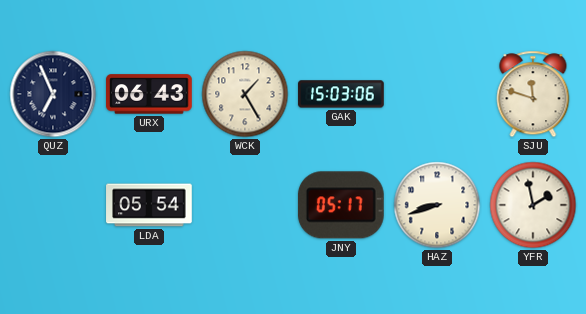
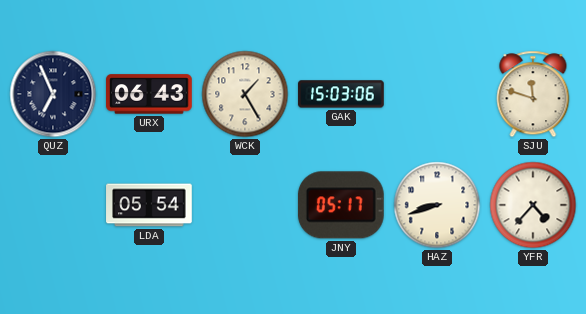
YFR: 1:58 -> 4:37 (533, 205)
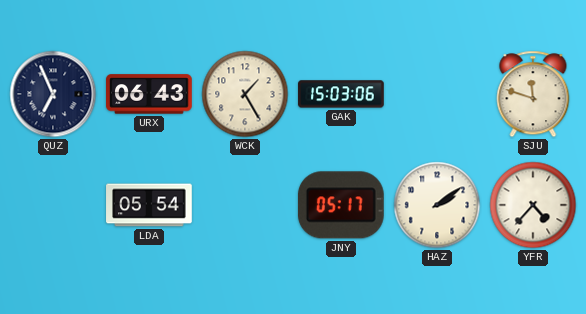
HAZ: 8:42 -> 2:09 (437, 205)
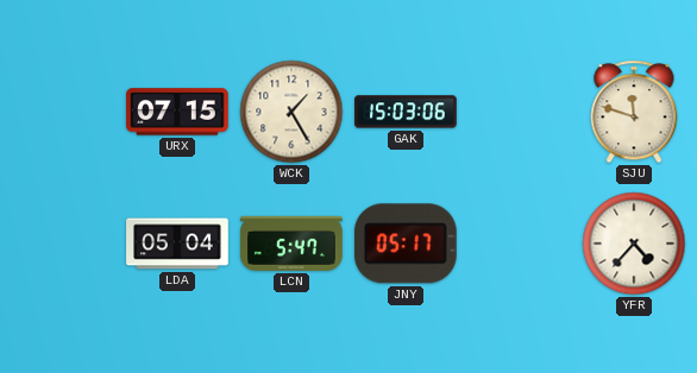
QUZ: 6:56 -> none (53, 94)
URX: 06:43 -> 07:15 (177, 112)
LDA: 05:54 -> 05:04 (177, 244)
LCN: none -> 5:47 (291, 244)
HAZ: 2:09 -> none (437, 205)
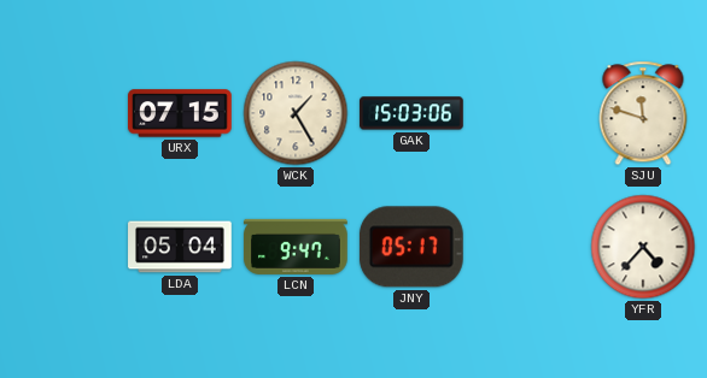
LCN: 5:47 -> 9:47 (296, 247)
